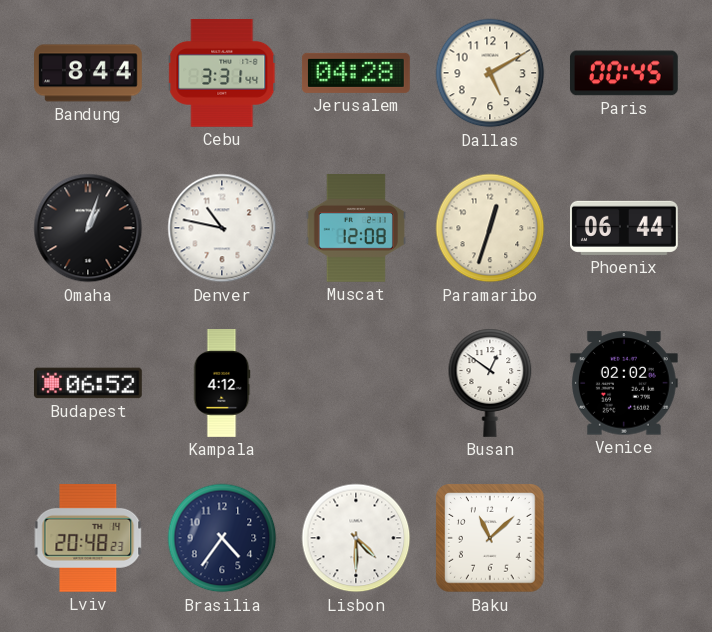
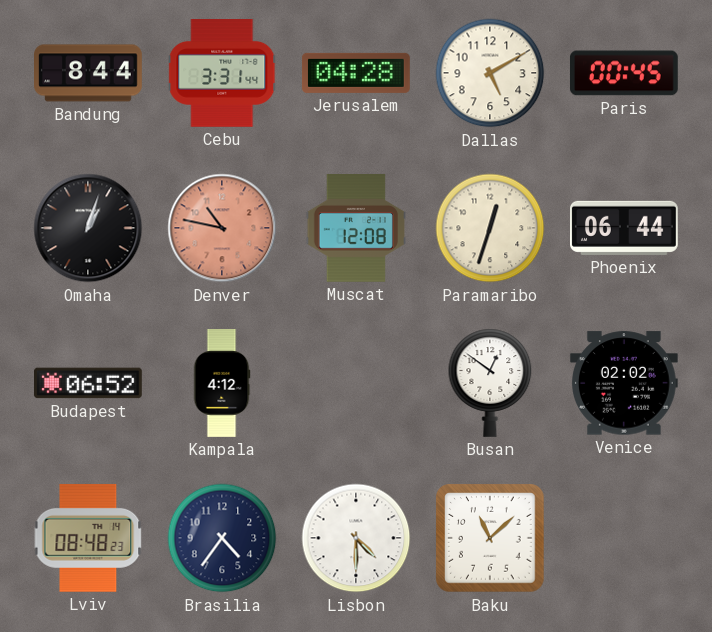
Denver dial: white -> salmon (222, 228)
Lviv: 20:48 -> 08:48 (88, 538)
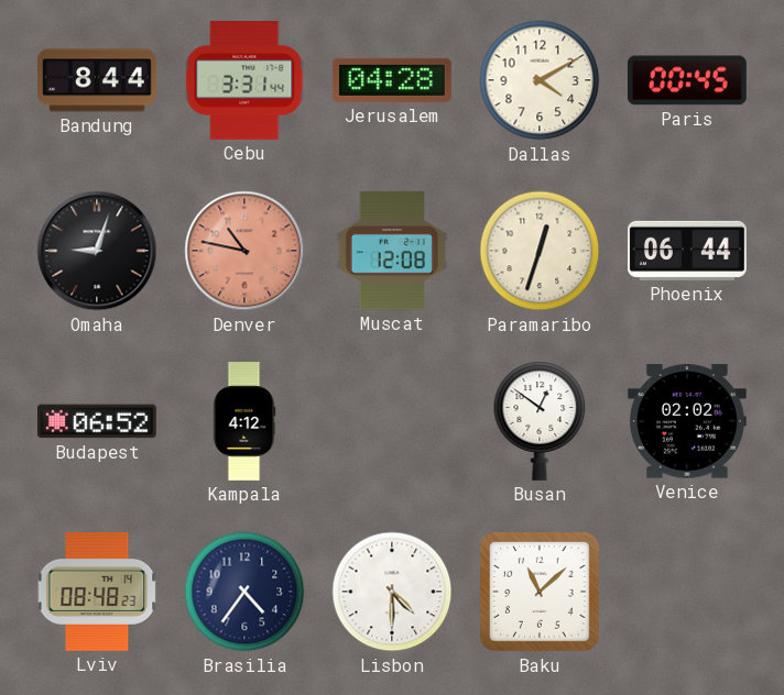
Dallas: 5:10 -> 4:10 (540, 80)
Omaha: 1:03 -> 9:03 (97, 251)
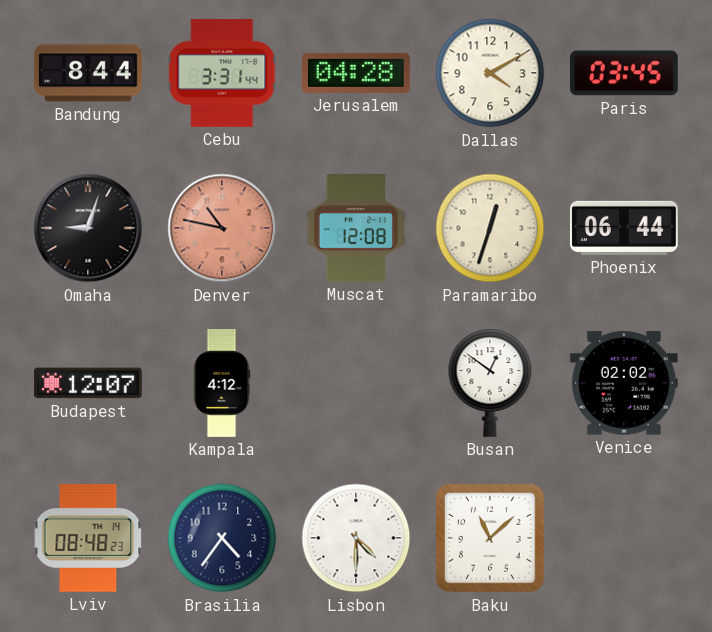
Paris: 00:45 -> 03:45 (624, 73)
Budapest: 06:52 -> 12:07 (89, 383)
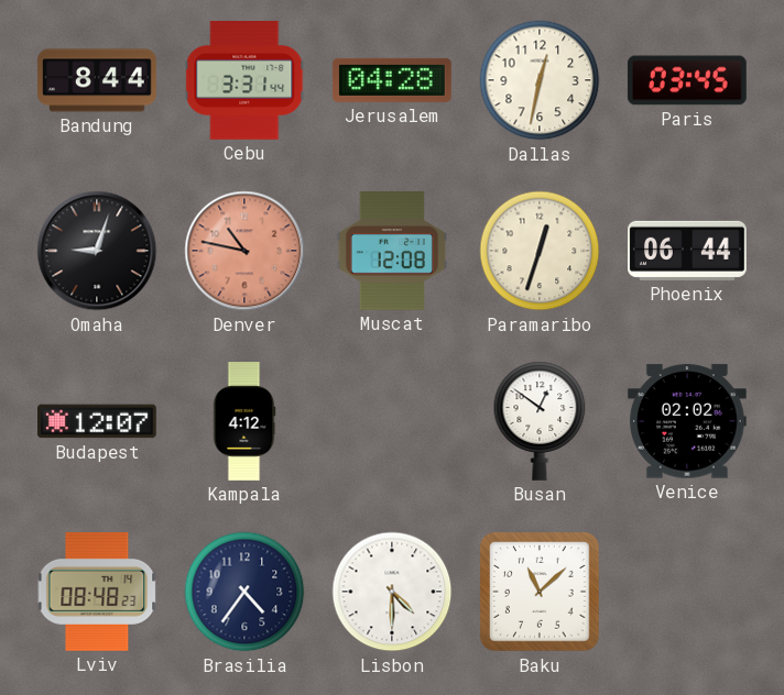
Dallas: 4:10 -> 12:32 (540, 80)
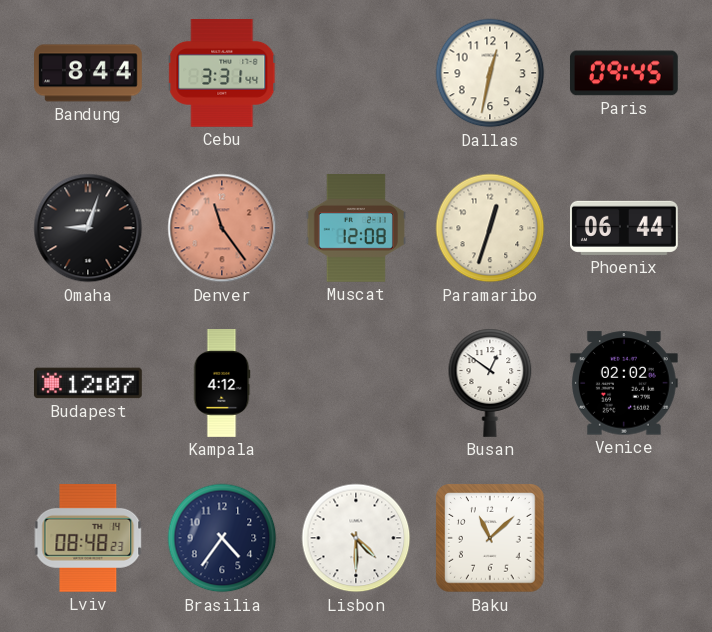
Jerusalem: 04:28 -> none (392, 80)
Paris: 03:45 -> 09:45 (624, 73)
Denver: 10:47 -> 11:24 (222, 228)
